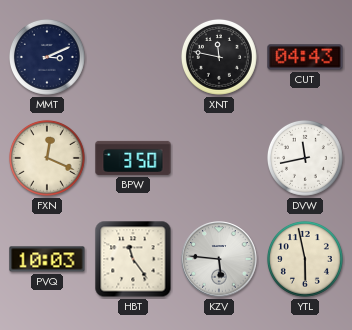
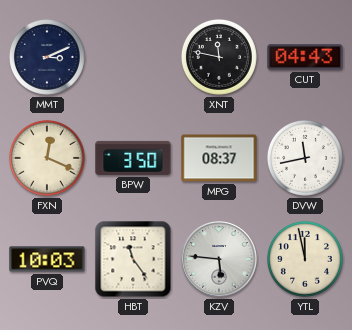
MPG: none -> 08:37 (219, 158)
YTL: 5:58 -> 11:58 (305, 259)
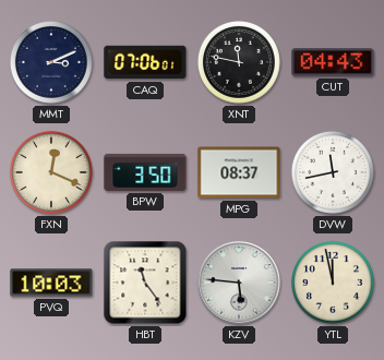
CAQ: none -> 07:06 (145, 62)
